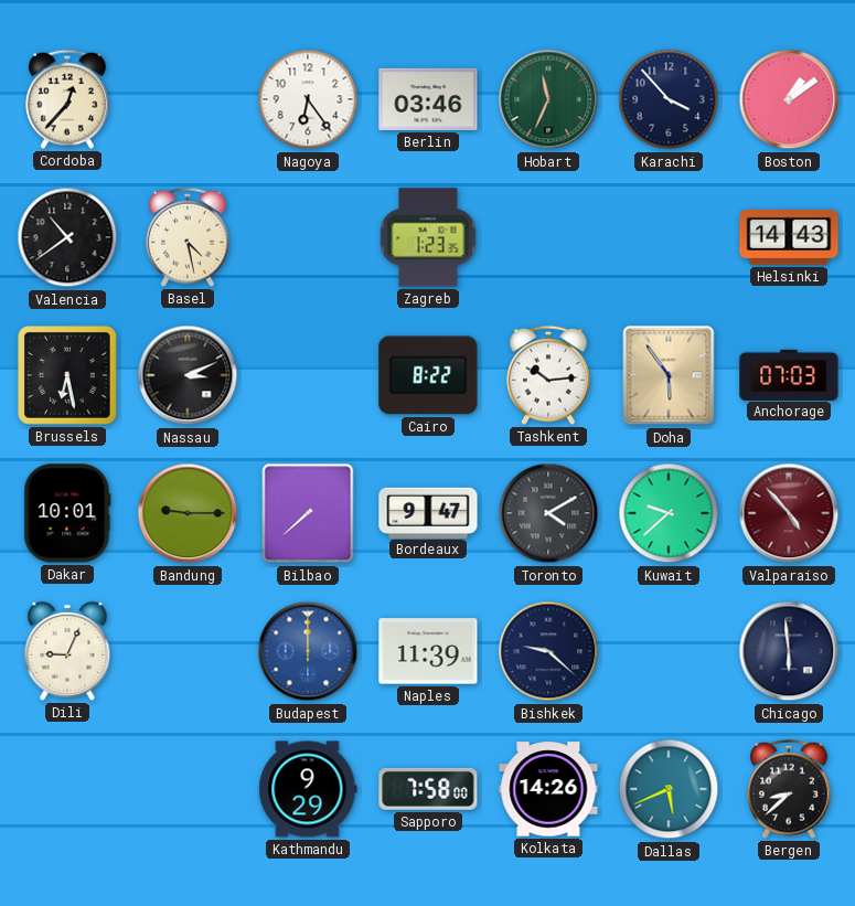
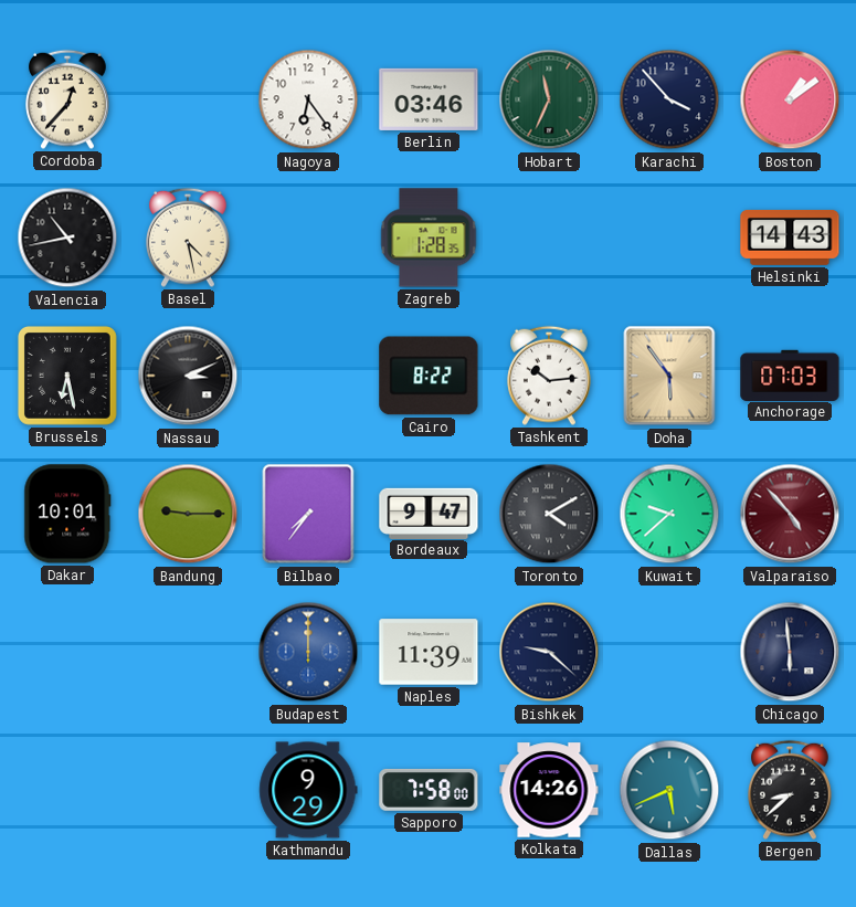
Valencia: 10:39 -> 10:43 (67, 238)
Zagreb: 1:23 -> 1:28 (429, 238)
Bilbao: 7:38 -> 7:36 (308, 514)
Dili: 9:04 -> none (67, 651)
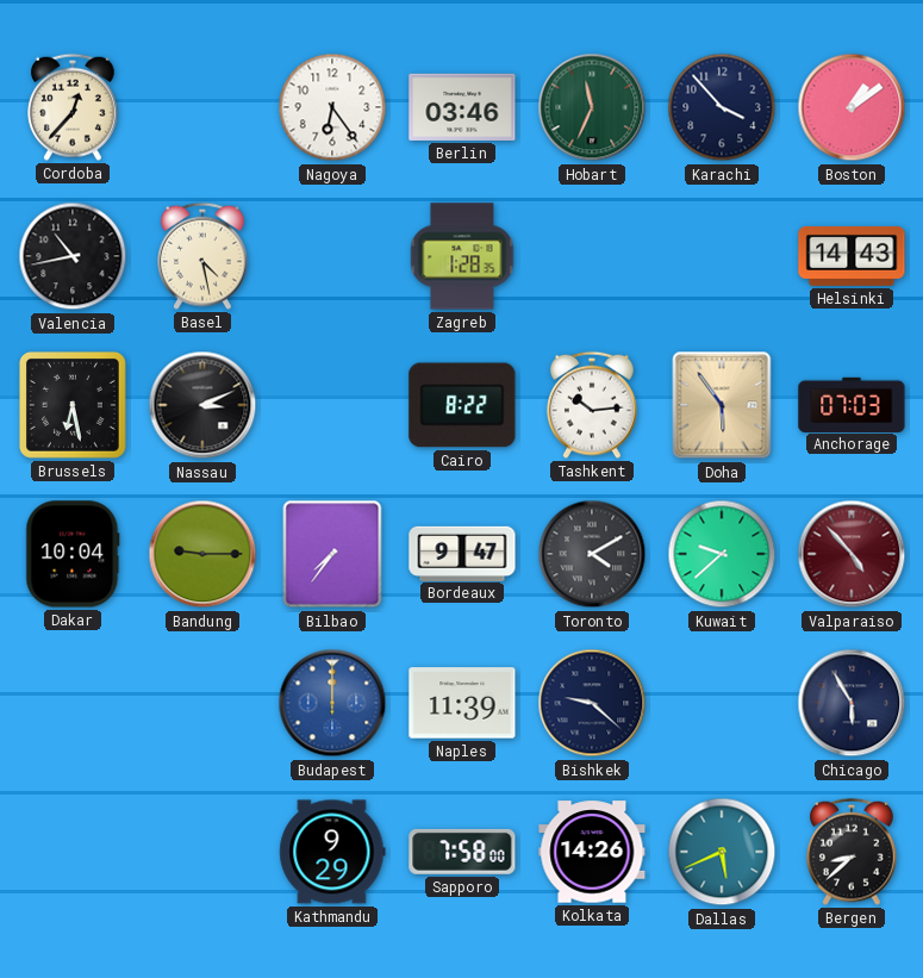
Dakar: 10:01 -> 10:04 (73, 554)
Chicago: 5:59 -> 5:55 (852, 703)
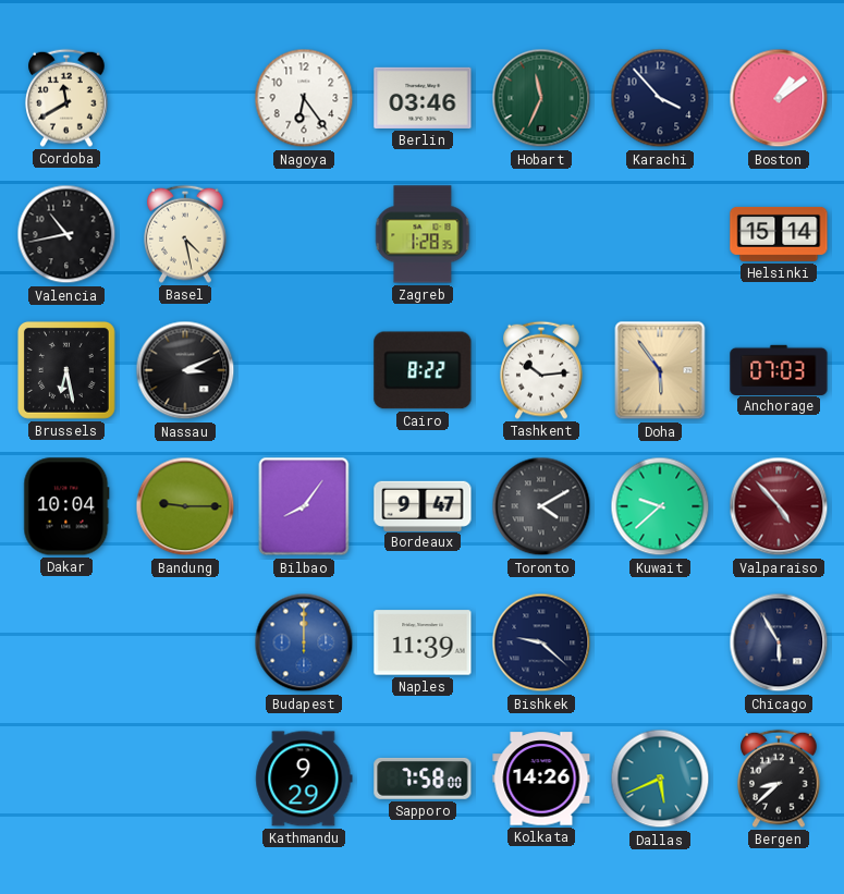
Cordoba: 12:37 -> 11:40 (68, 98)
Helsinki: 14:43 -> 15:14 (779, 234)
Bilbao: 7:36 -> 8:06 (304, 506)
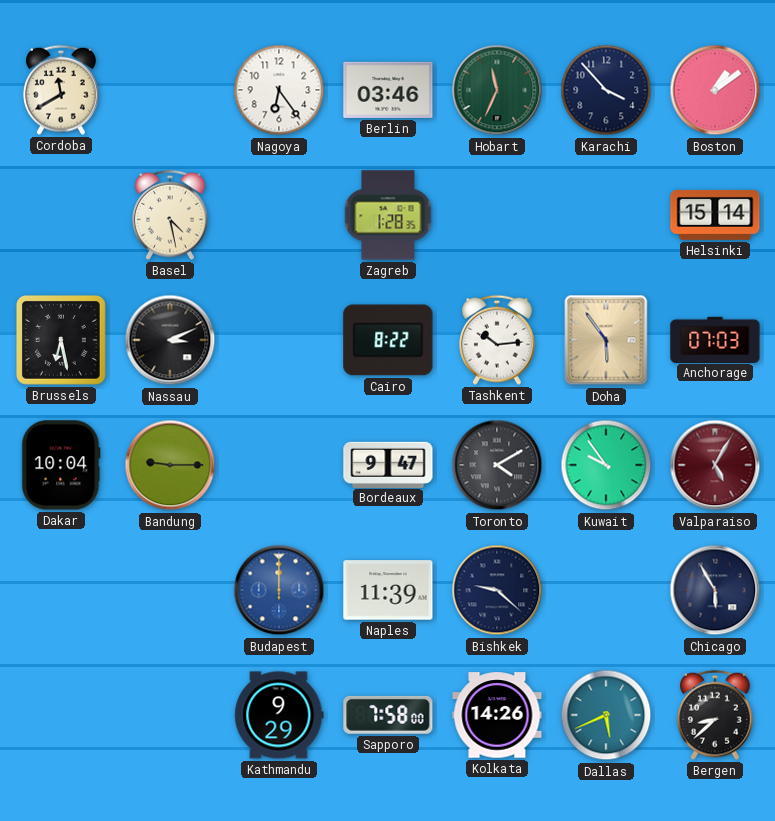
Valencia: 10:43 -> none (66, 234)
Bilbao: 8:06 -> none (304, 506)
Kuwait: 9:38 -> 9:54 (606, 465)
Valparaiso: 4:53 -> 5:05 (715, 465)
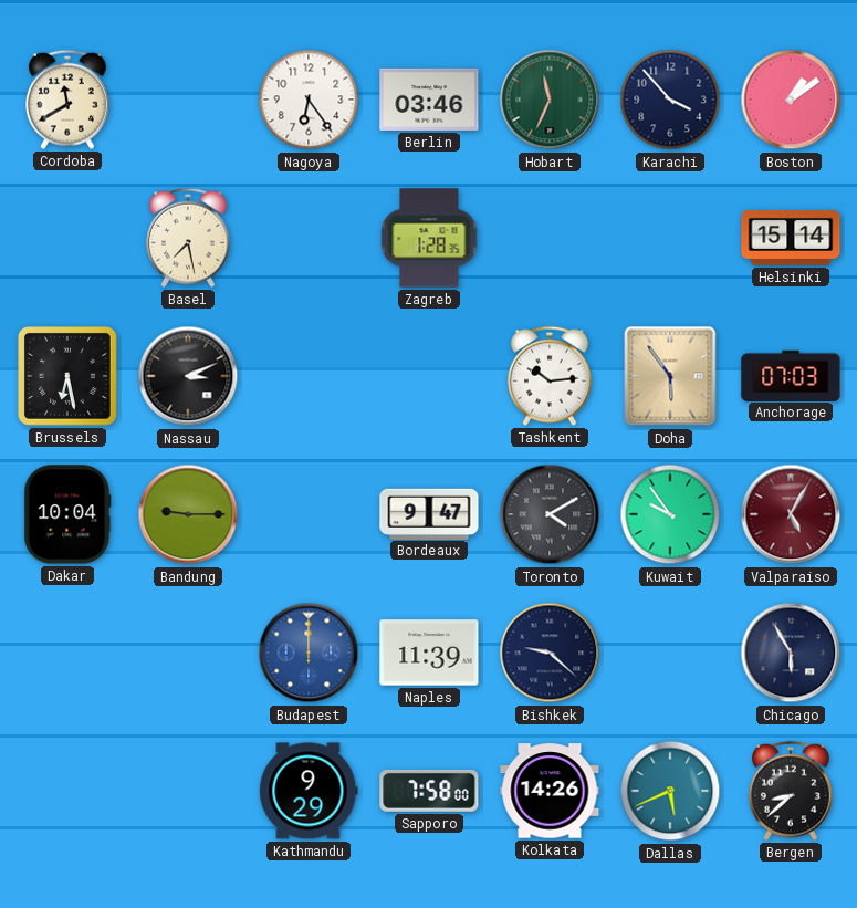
Basel: 4:28 -> 7:28 (189, 238)
Cairo: 8:22 -> none (388, 340)
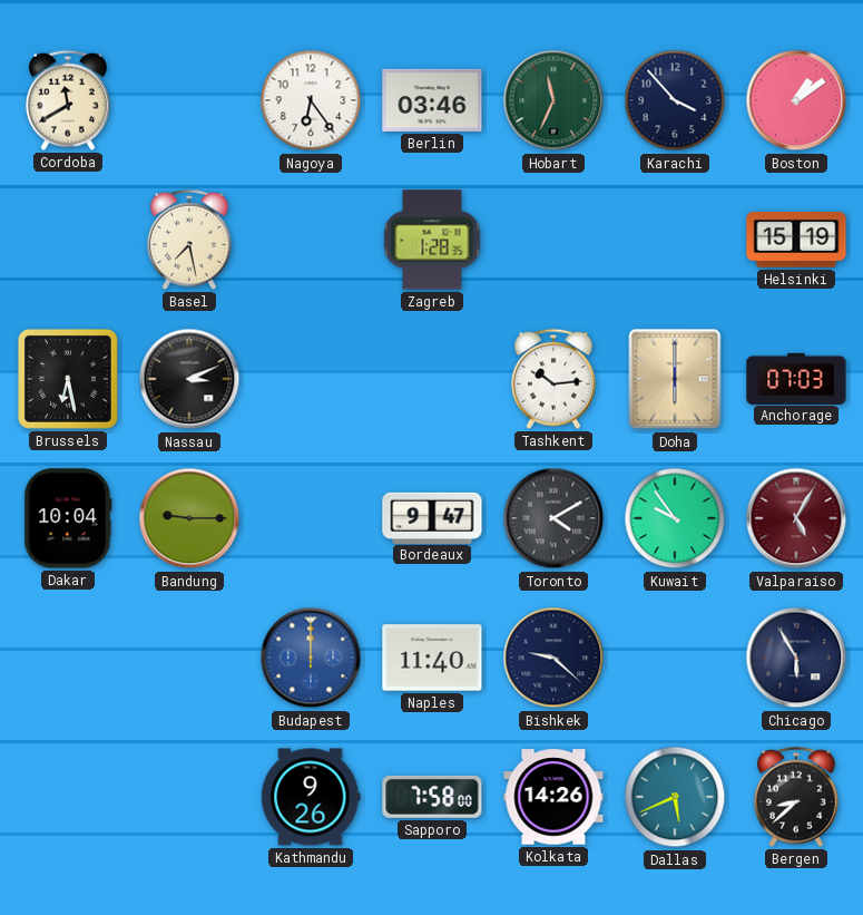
Helsinki: 15:14 -> 15:19 (796, 240)
Doha: 5:54 -> 6:00 (675, 379)
Naples: 11:39 -> 11:40 (432, 658)
Kathmandu: 9:29 -> 9:26 (311, 797)
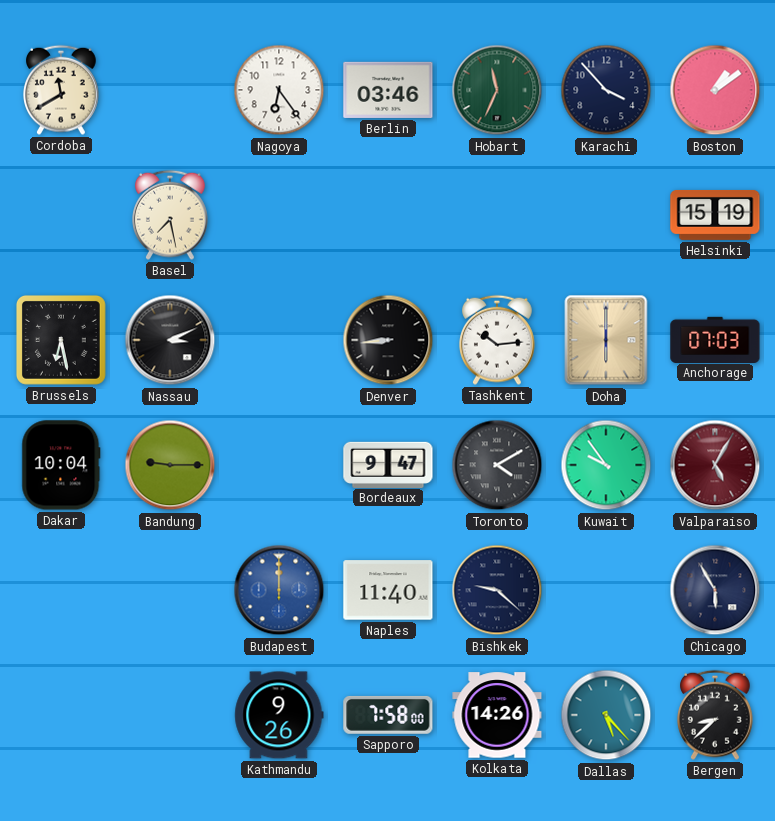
Zagreb: 1:28 -> none (432, 240)
Denver: none -> 8:44 (388, 340)
Dallas: 5:41 -> 5:23 (606, 715)
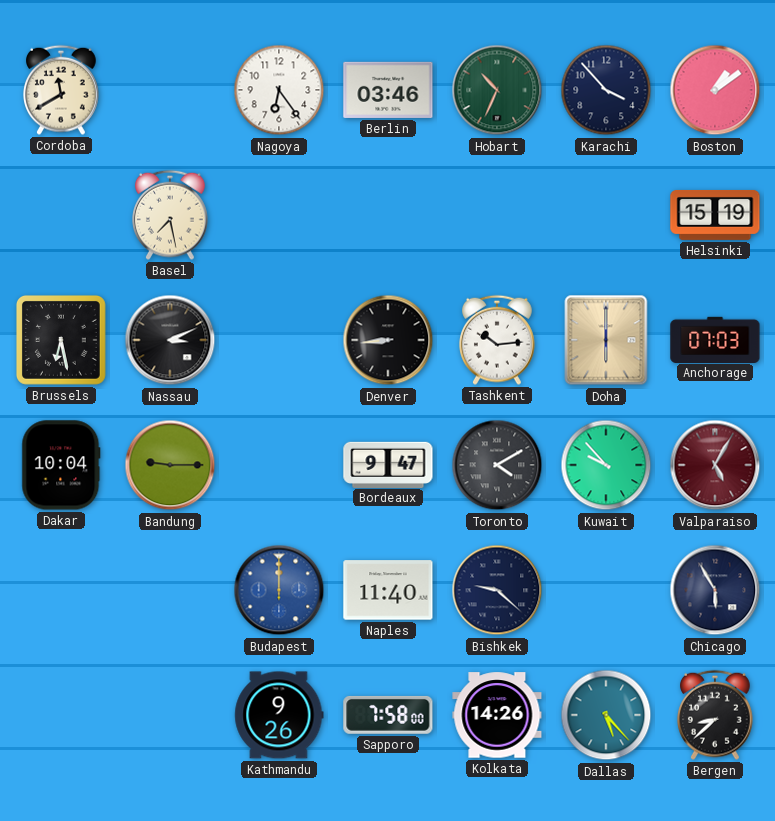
Hobart: 11:34 -> 10:34 (497, 90)
Kuwait: 9:54 -> 9:53 (606, 465)
